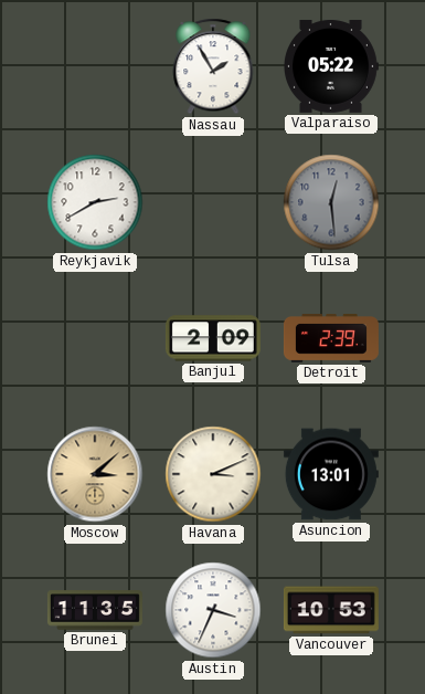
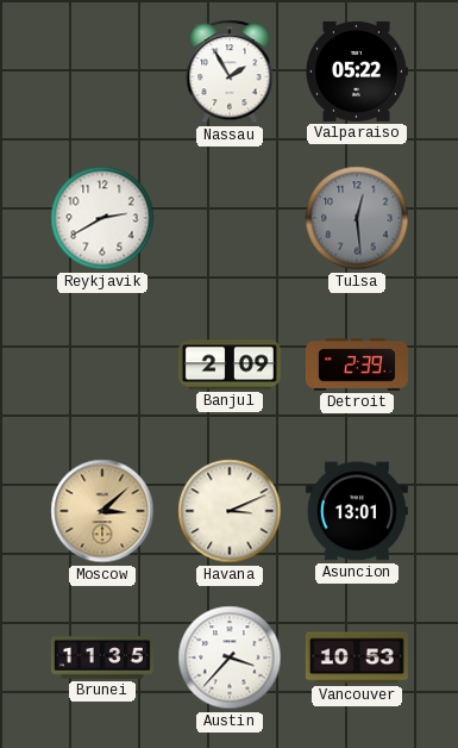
Austin: 3:34 -> 3:37 (230, 657)
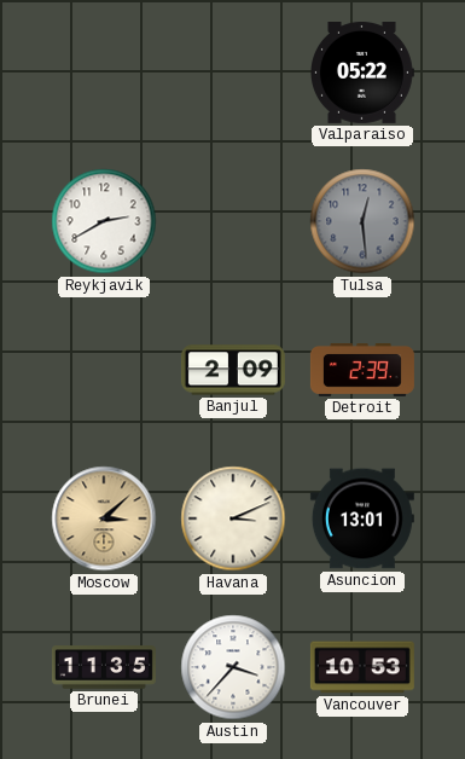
Nassau: 1:55 -> none (230, 71)
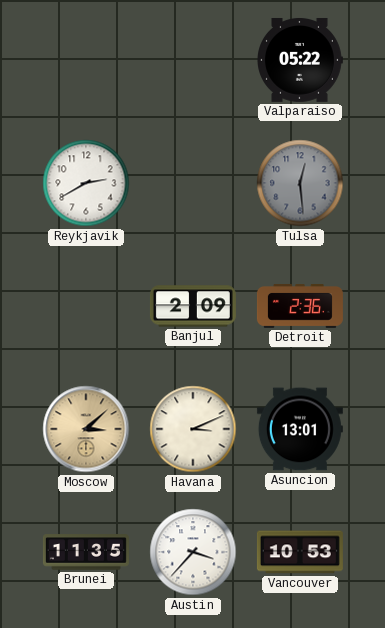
Detroit: 2:39 -> 2:36 (300, 306)
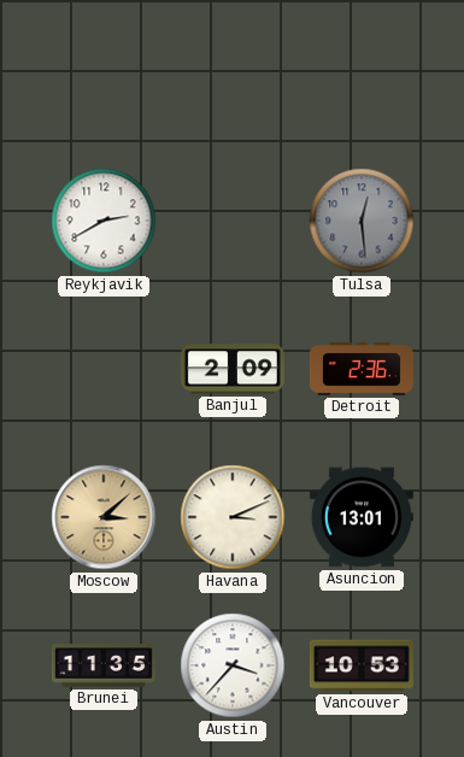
Valparaiso: 05:22 -> none (300, 60)
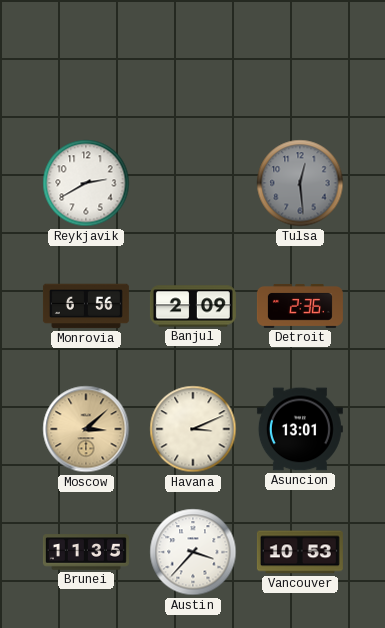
Monrovia: none -> 6:56 (86, 306)
